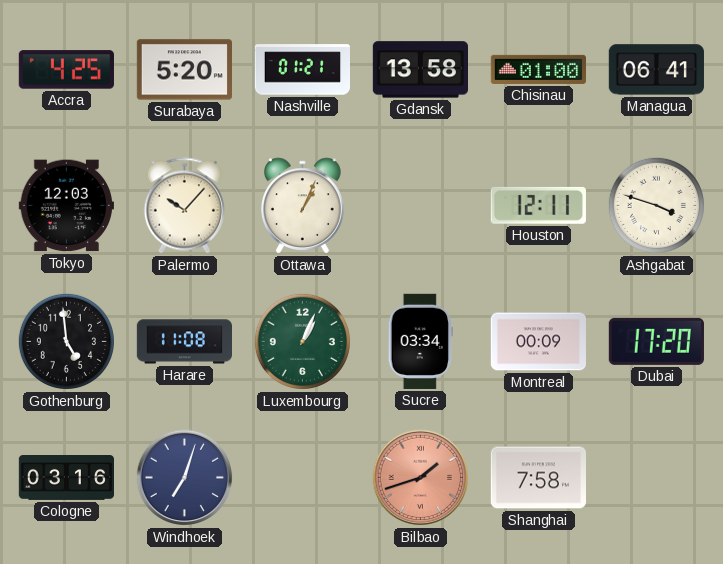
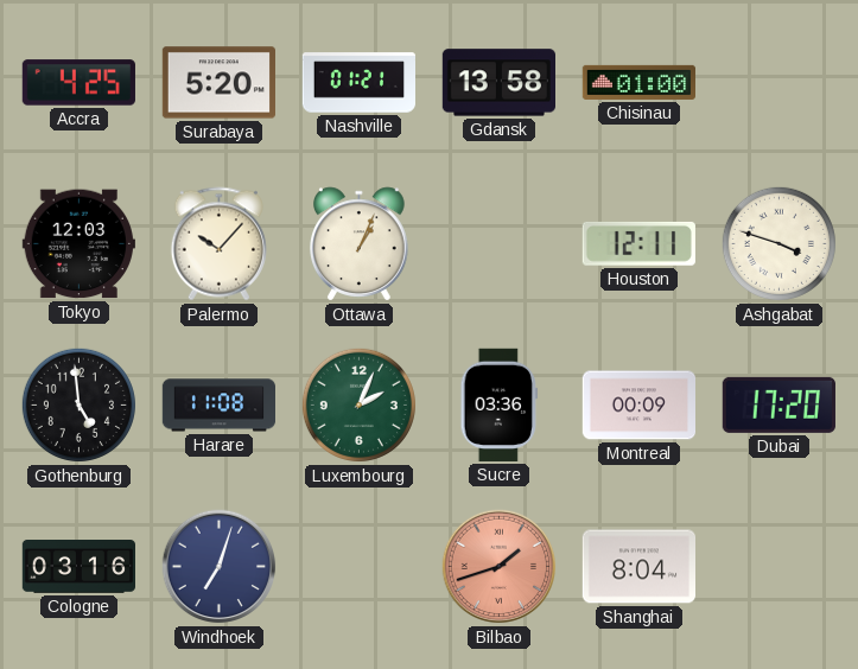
Managua: 06:41 -> none (656, 70)
Luxembourg: 1:04 -> 2:04 (358, 404)
Sucre: 03:34 -> 03:36 (498, 404)
Shanghai: 7:58 -> 8:04 (638, 567)
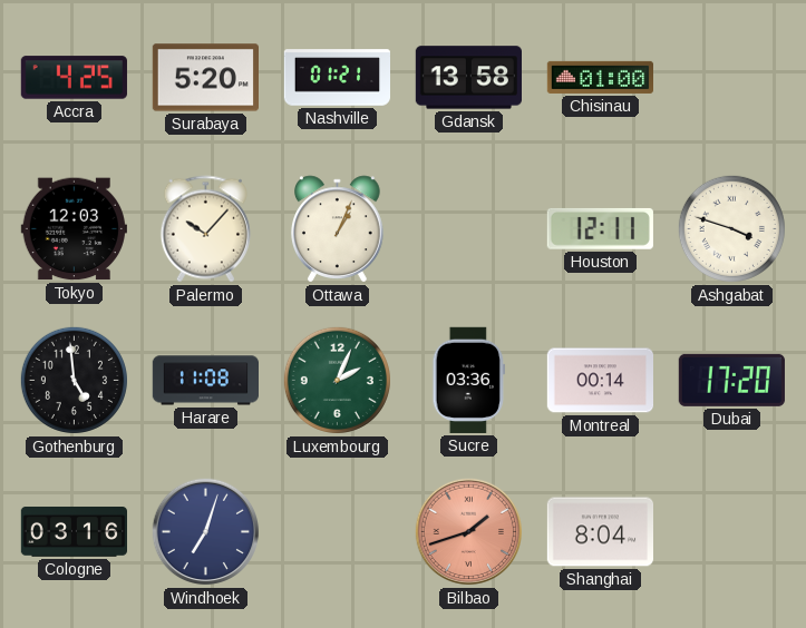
Montreal: 00:09 -> 00:14 (600, 381)
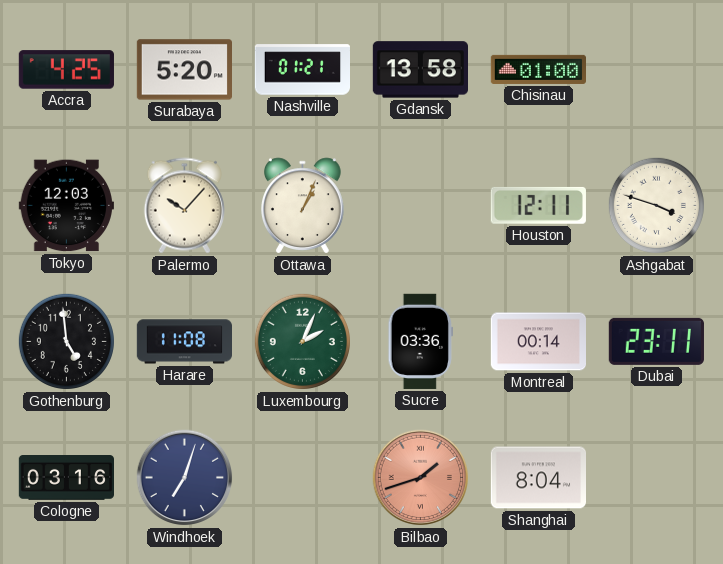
Dubai: 17:20 -> 23:11 (656, 341)
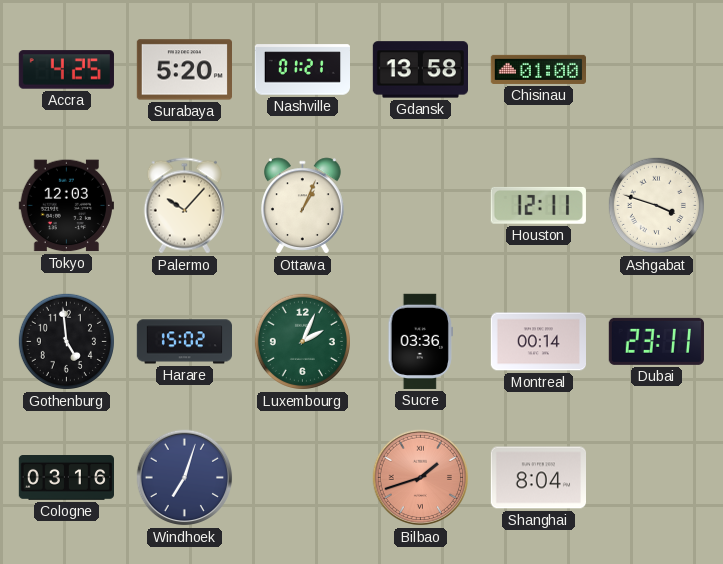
Harare: 11:08 -> 15:02 (184, 342)
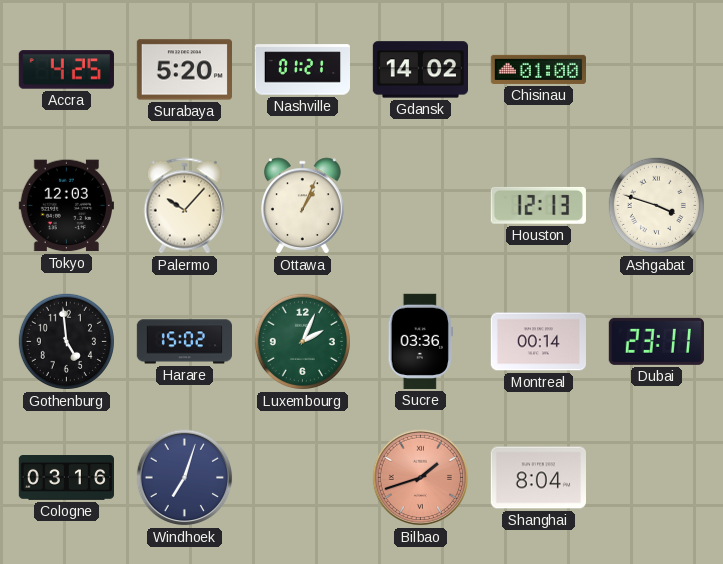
Gdansk: 13:58 -> 14:02 (420, 70)
Houston: 12:11 -> 12:13 (538, 205)
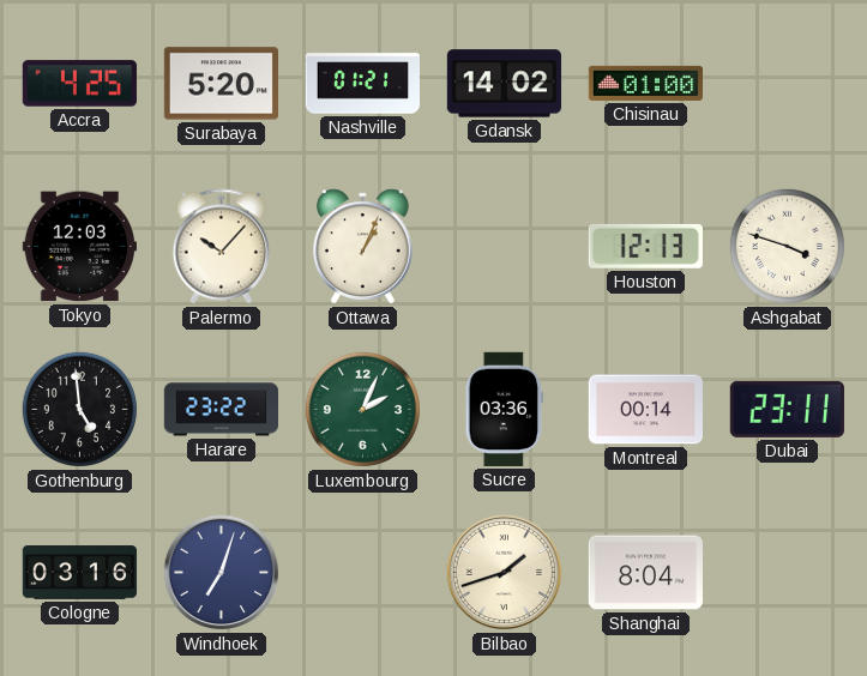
Harare: 15:02 -> 23:22 (221, 410)
Bilbao dial: salmon -> cream (505, 573)
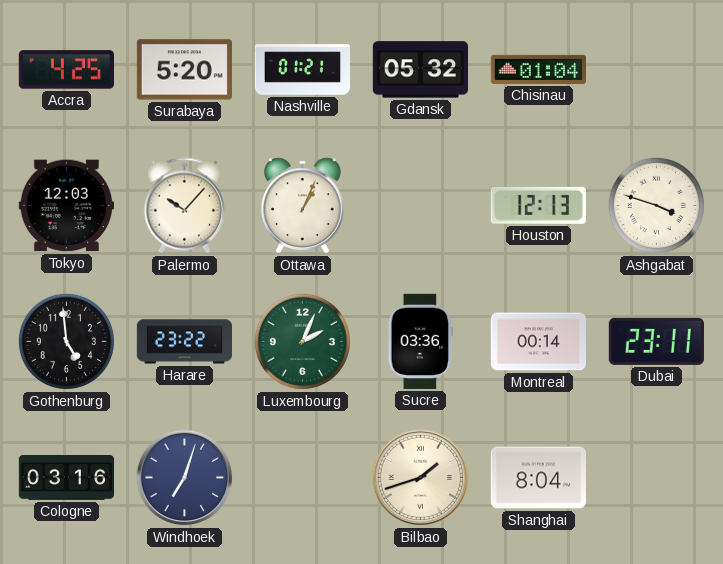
Gdansk: 14:02 -> 05:32 (420, 70)
Chisinau: 01:00 -> 01:04 (538, 69)
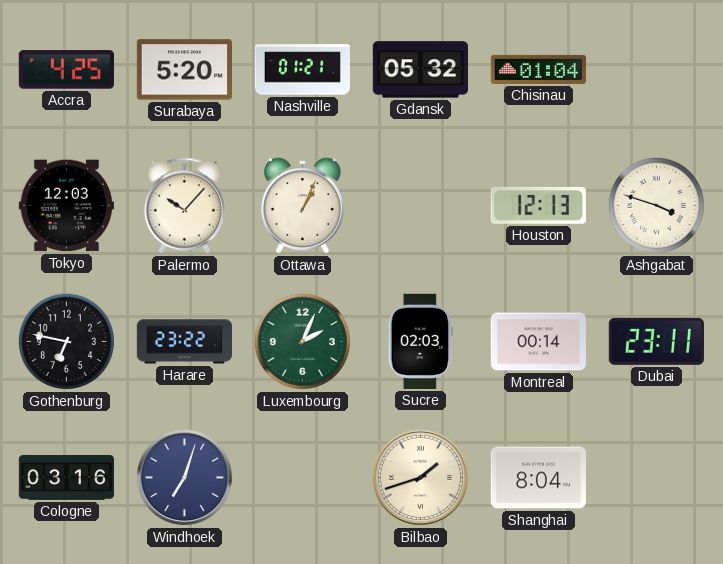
Gothenburg: 4:59 -> 6:47 (66, 341)
Sucre: 03:36 -> 02:03 (420, 341)
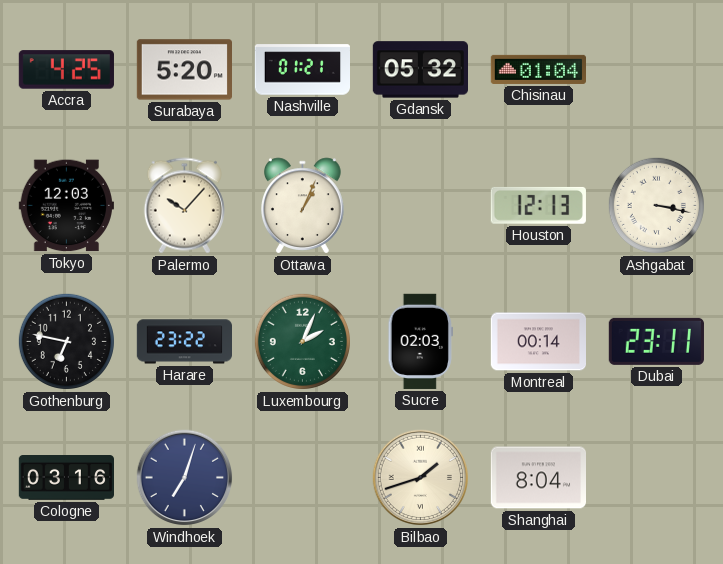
Ashgabat: 3:48 -> 3:17 (656, 205)
